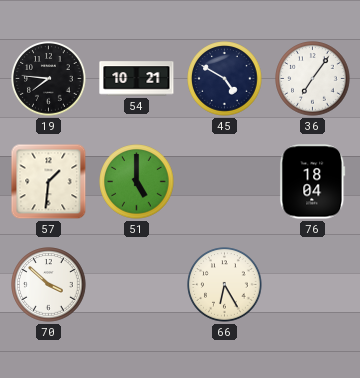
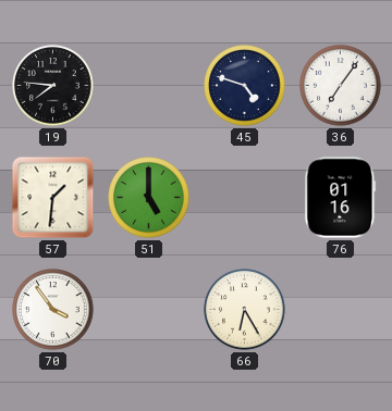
54: 10:21 -> none (137, 79)
45: 4:50 -> 4:48 (245, 86)
76: 18:04 -> 01:16 (341, 198)
70: 3:52 -> 3:54 (53, 310)
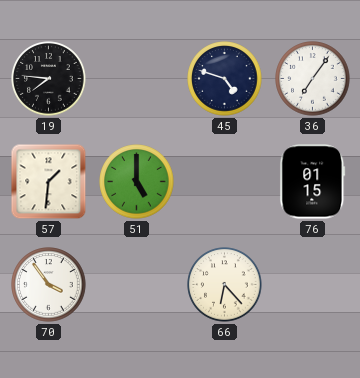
76: 01:16 -> 01:15 (313, 182)
66: 6:25 -> 6:23 (225, 285)
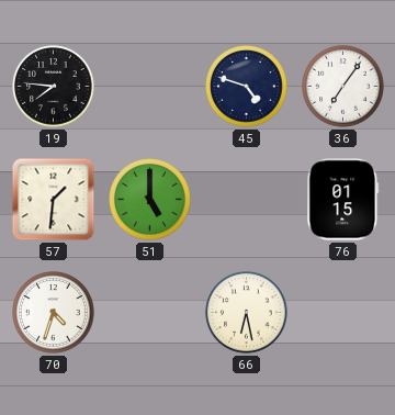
70: 3:54 -> 4:33 (54, 313)
66: 6:23 -> 6:28 (247, 313)
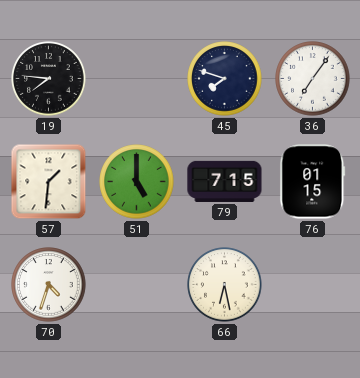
45: 4:48 -> 7:48 (225, 79)
79: none -> 7:15 (225, 181)
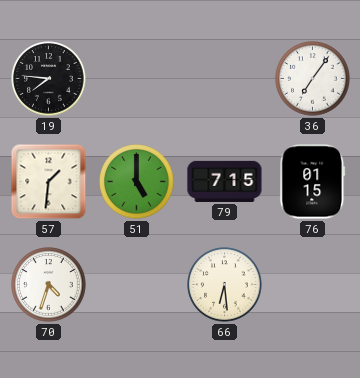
45: 7:48 -> none (225, 79)
66: 6:28 -> 6:29 (225, 285)
